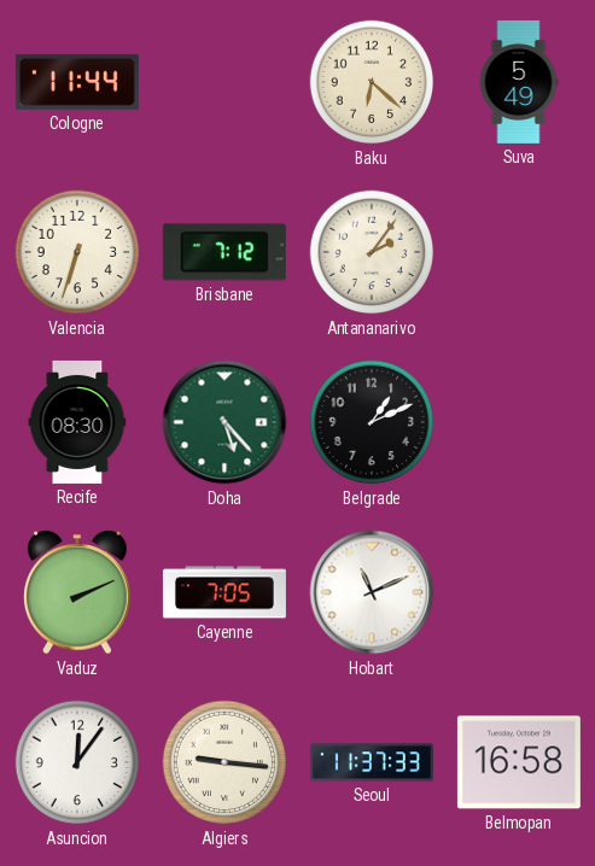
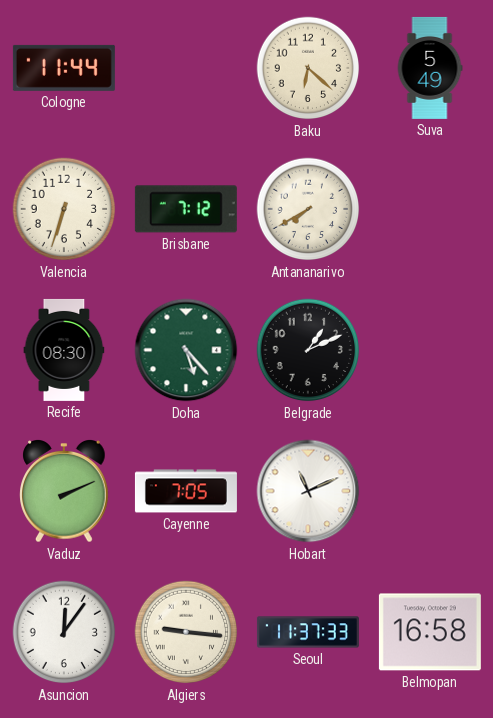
Antananarivo: 2:06 -> 7:40 (308, 209)
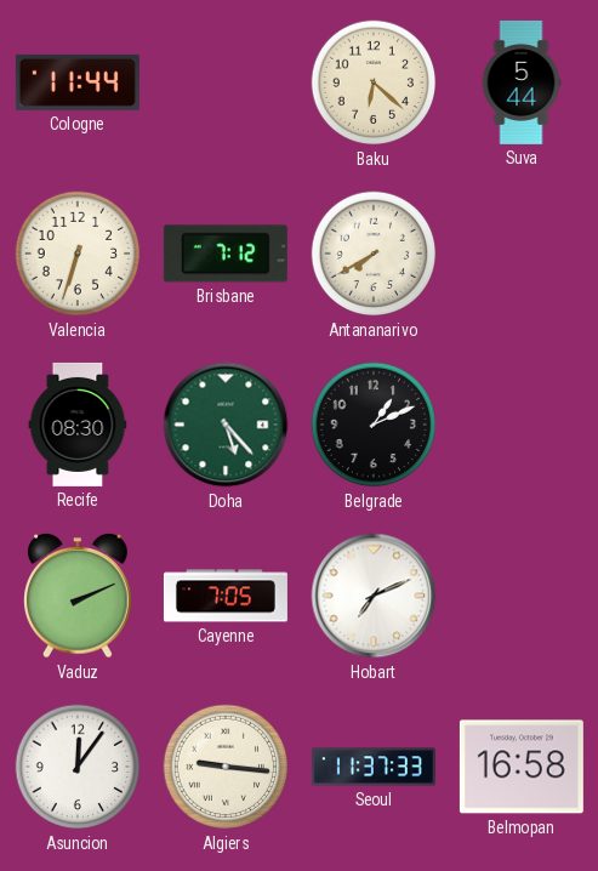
Suva: 5:49 -> 5:44 (522, 82)
Hobart: 11:11 -> 7:11 (374, 596)
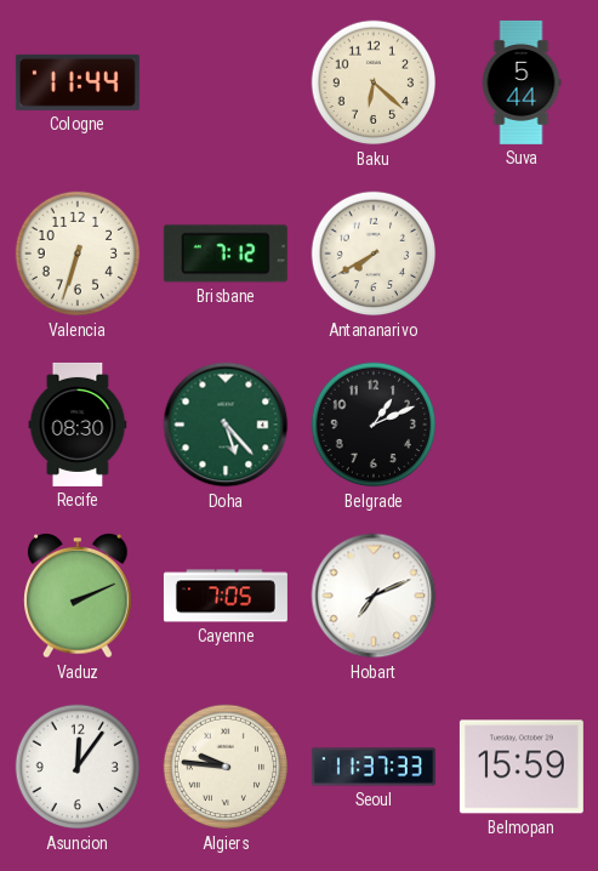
Algiers: 9:16 -> 9:46 (226, 767)
Belmopan: 16:58 -> 15:59 (522, 767)
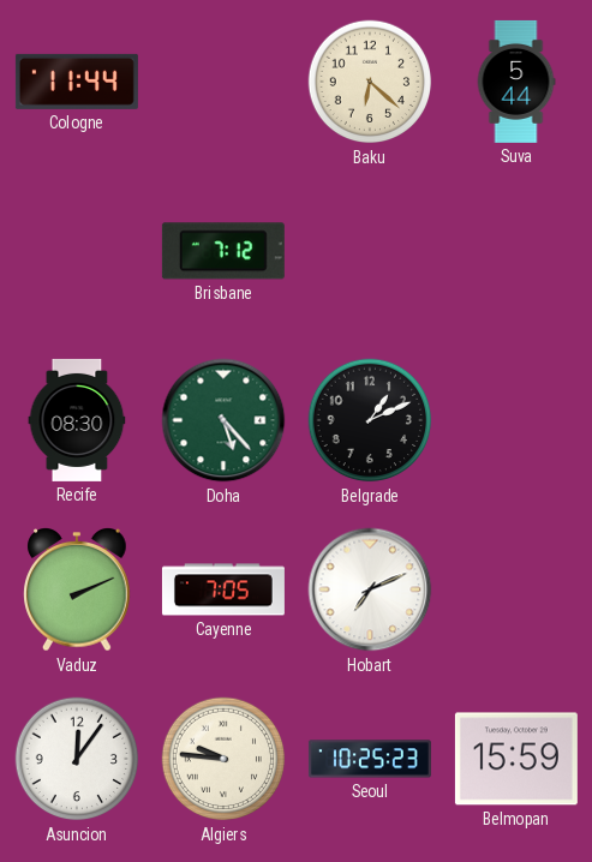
Valencia: 6:33 -> none (78, 254)
Antananarivo: 7:40 -> none (374, 254)
Seoul: 11:37 -> 10:25 (370, 759)
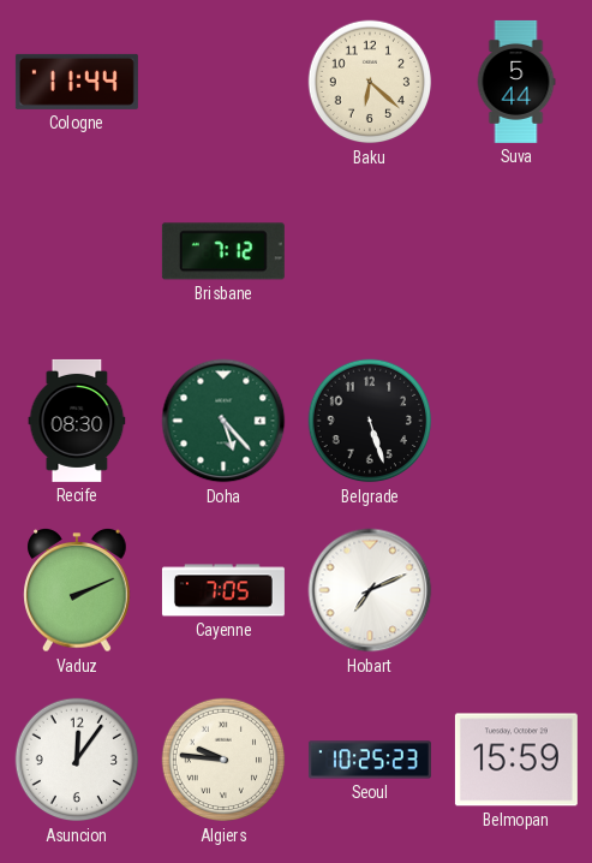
Belgrade: 1:11 -> 5:27 (370, 421)
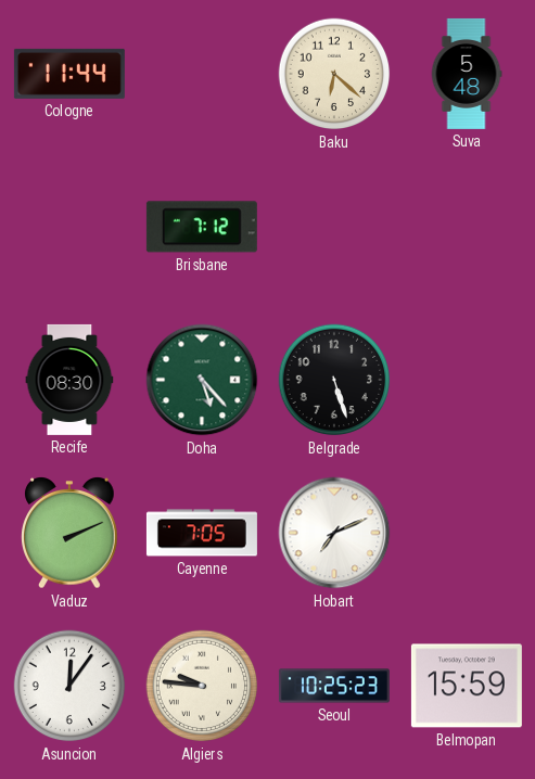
Suva: 5:44 -> 5:48 (467, 74)
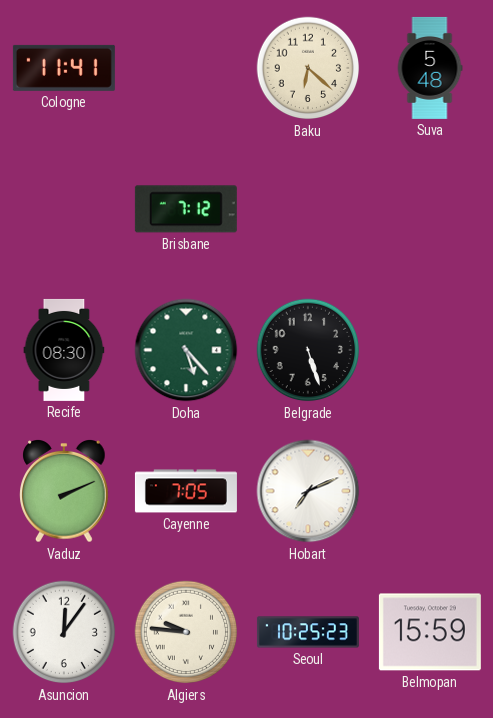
Cologne: 11:44 -> 11:41 (64, 68)
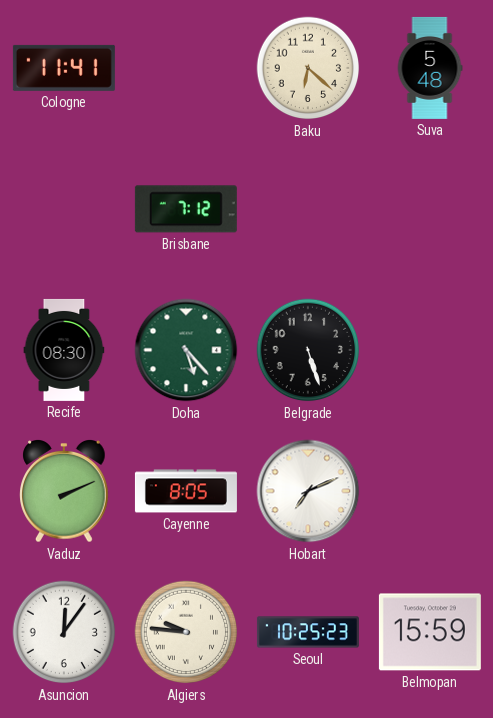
Cayenne: 7:05 -> 8:05 (186, 491)
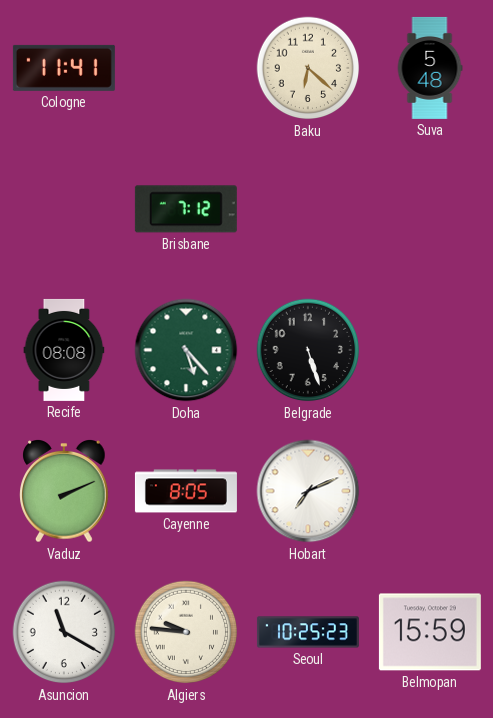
Recife: 08:30 -> 08:08 (64, 350)
Asuncion: 12:06 -> 11:20 (64, 632)
